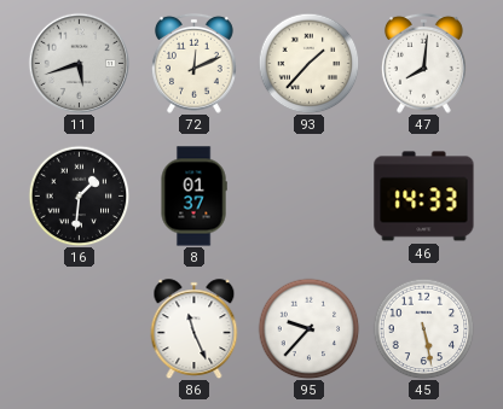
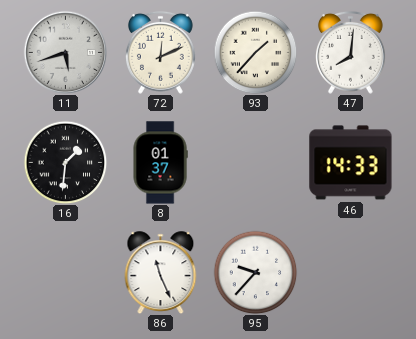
45: 5:28 -> none (423, 328)
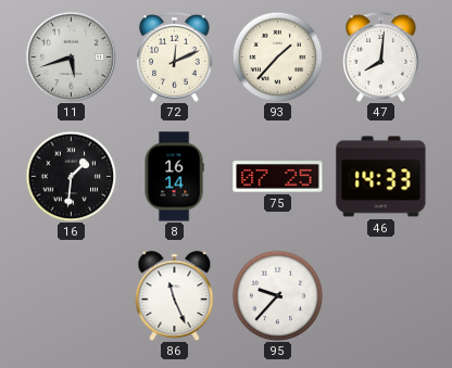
8: 01:37 -> 16:14 (174, 177)
75: none -> 07:25 (278, 177)
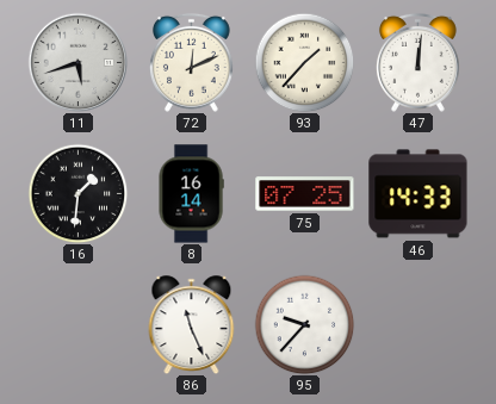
47: 8:01 -> 12:01 (417, 62)
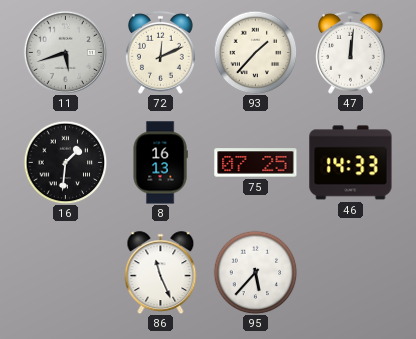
8: 16:14 -> 16:13 (160, 163)
95: 9:37 -> 5:37 (255, 272)
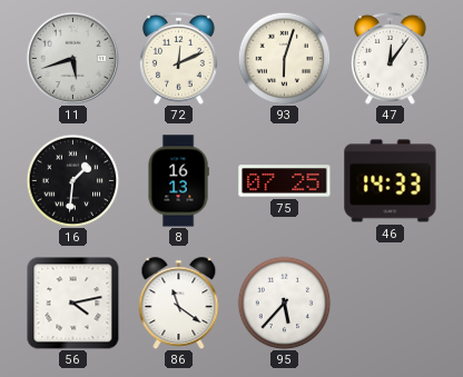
93: 1:37 -> 6:03 (284, 58)
47: 12:01 -> 12:06 (390, 58)
56: none -> 4:13 (72, 304)
86: 11:26 -> 11:21 (179, 302)
